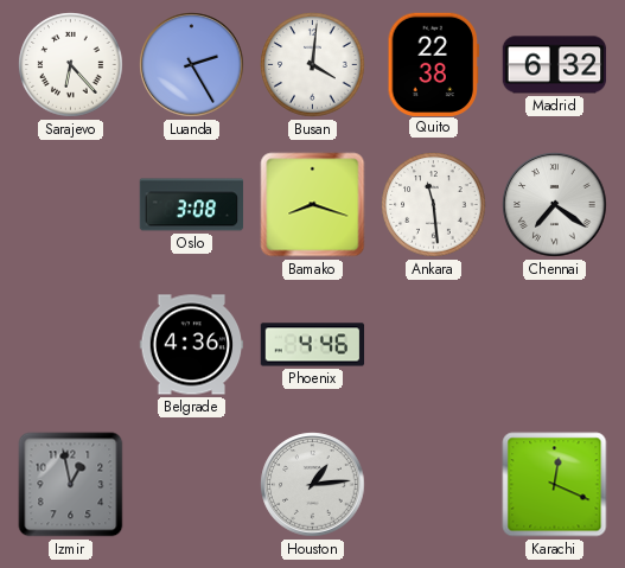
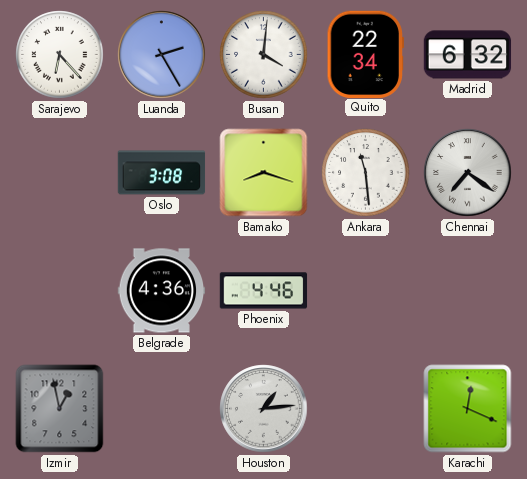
Quito: 22:38 -> 22:34 (365, 54)
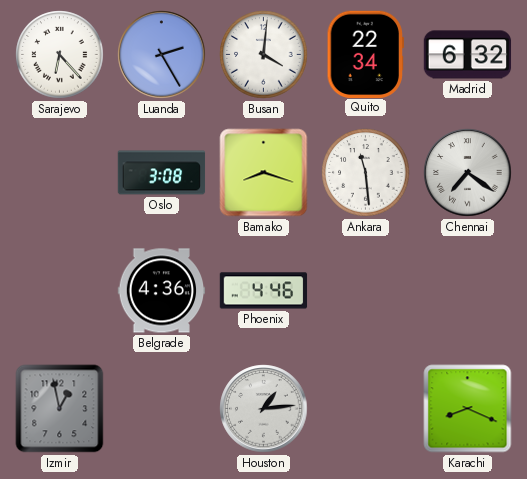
Karachi: 12:19 -> 8:19 (468, 409)
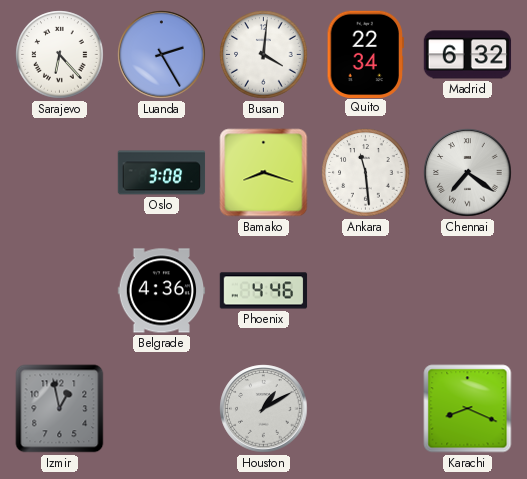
Houston: 1:14 -> 1:10 (264, 409)
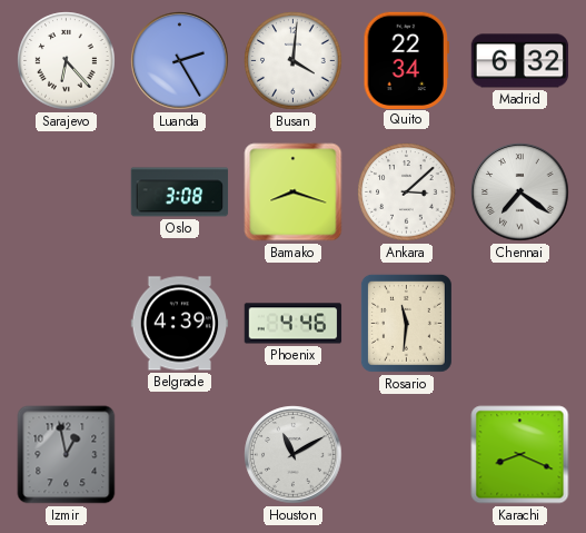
Ankara: 11:29 -> 3:08 (407, 193)
Belgrade: 4:36 -> 4:39 (180, 324)
Rosario: none -> 11:31 (406, 323)
Houston: 1:10 -> 11:10 (294, 455)
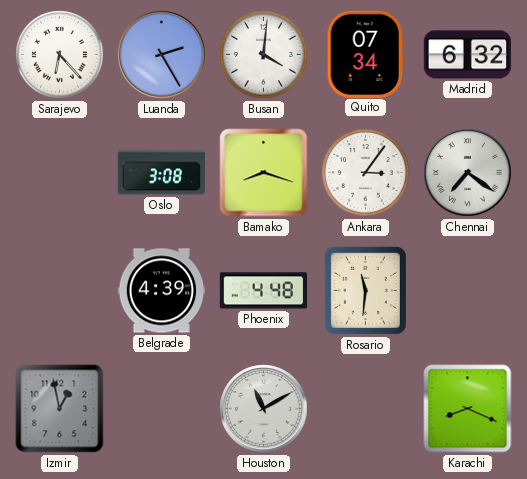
Quito: 22:34 -> 07:34 (365, 54)
Ankara: 3:08 -> 3:06 (366, 173)
Phoenix: 4:46 -> 4:48 (264, 291)
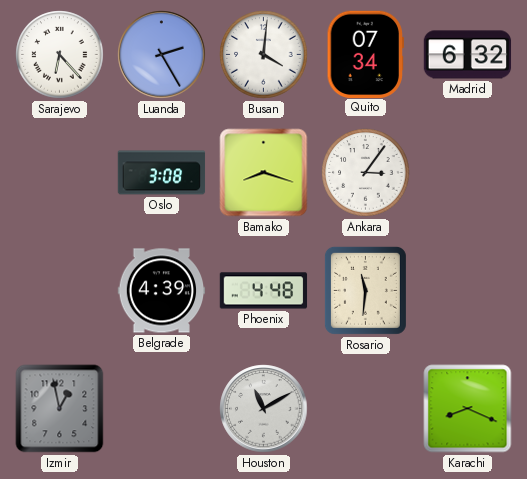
Chennai: 7:21 -> none (468, 173)
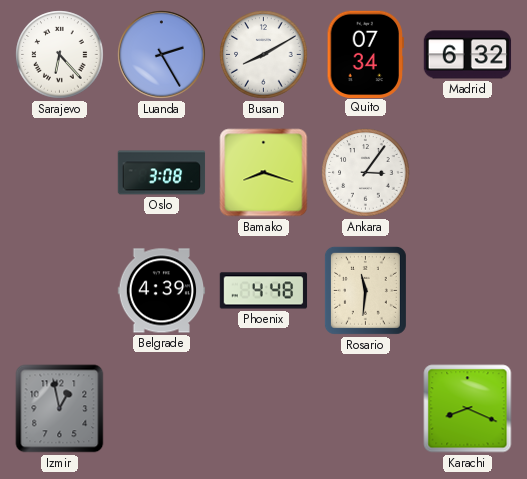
Busan: 4:01 -> 8:10 (264, 55)
Houston: 11:10 -> none (264, 409)
